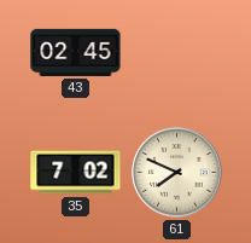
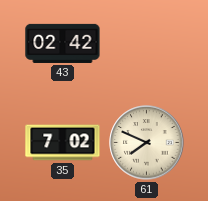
43: 02:45 -> 02:42 (63, 43)
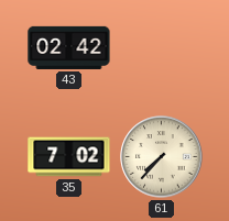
61: 7:49 -> 7:37 (162, 157)
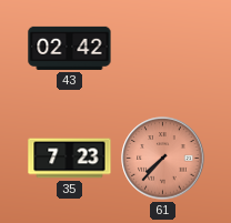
35: 7:02 -> 7:23 (70, 159)
61 dial: cream -> salmon (163, 159)
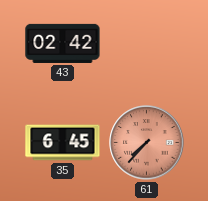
35: 7:23 -> 6:45 (63, 143)
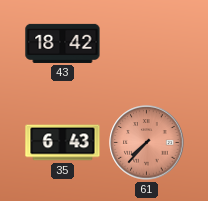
43: 02:42 -> 18:42 (63, 43)
35: 6:45 -> 6:43 (63, 143)
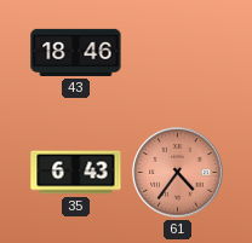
43: 18:42 -> 18:46 (76, 52)
61: 7:37 -> 4:36 (178, 173)
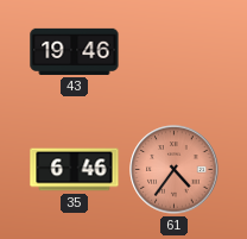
43: 18:46 -> 19:46 (75, 51)
35: 6:43 -> 6:46 (75, 170)
